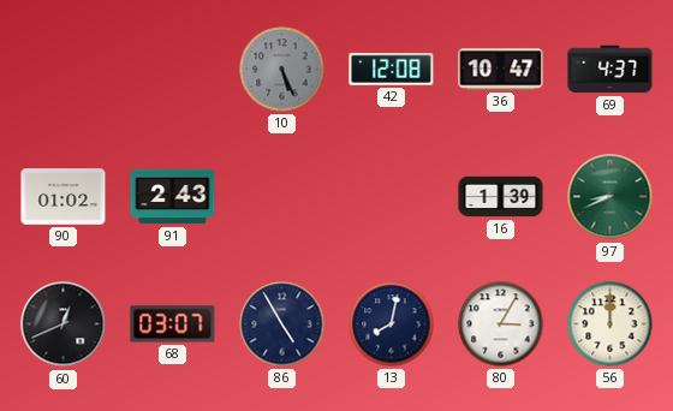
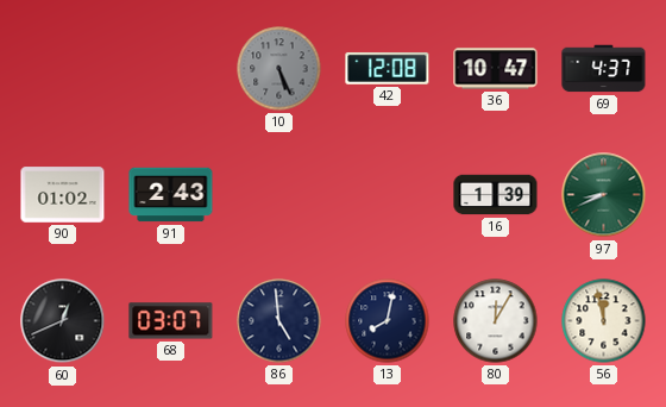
86: 4:55 -> 4:59 (279, 321)
80: 3:05 -> 12:05 (496, 321)
56: 12:00 -> 11:58 (604, 321)
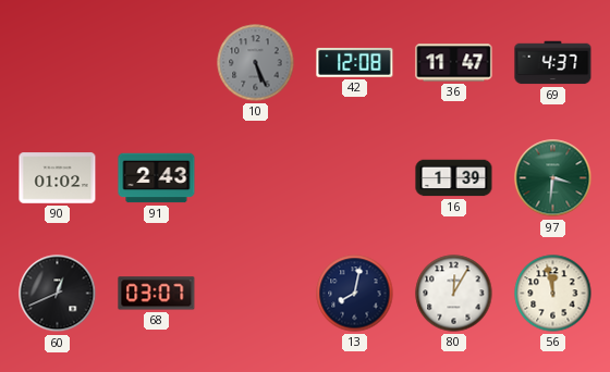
36: 10:47 -> 11:47 (454, 63)
97: 8:41 -> 3:31 (553, 178)
86: 4:59 -> none (279, 321)
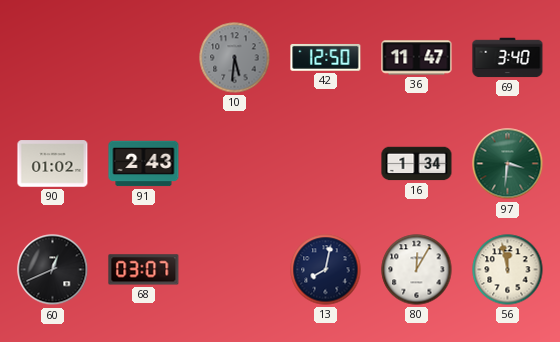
10: 5:26 -> 5:31 (235, 58)
42: 12:08 -> 12:50 (326, 57)
69: 4:37 -> 3:40 (508, 58)
16: 1:39 -> 1:34 (417, 164)
